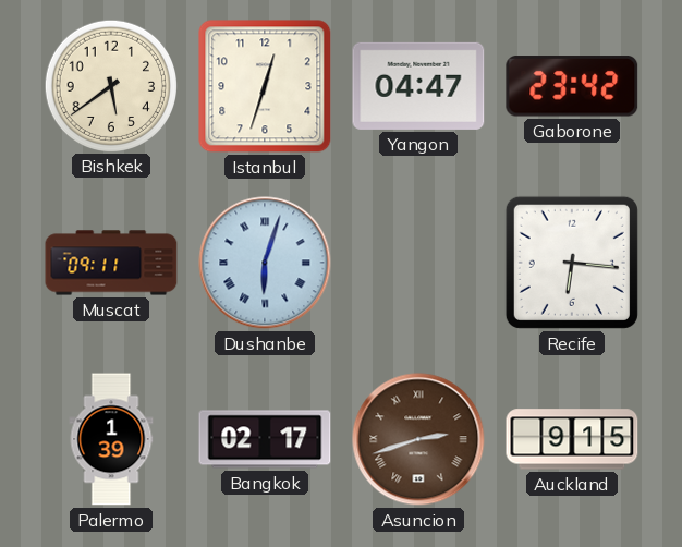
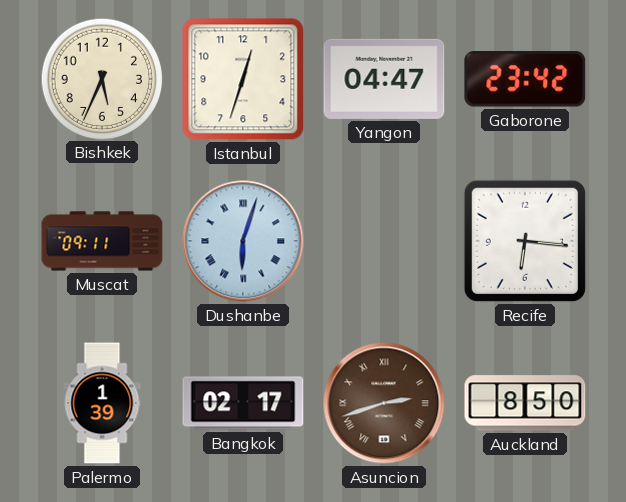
Bishkek: 5:39 -> 5:34 (101, 78)
Auckland: 9:15 -> 8:50 (525, 403)
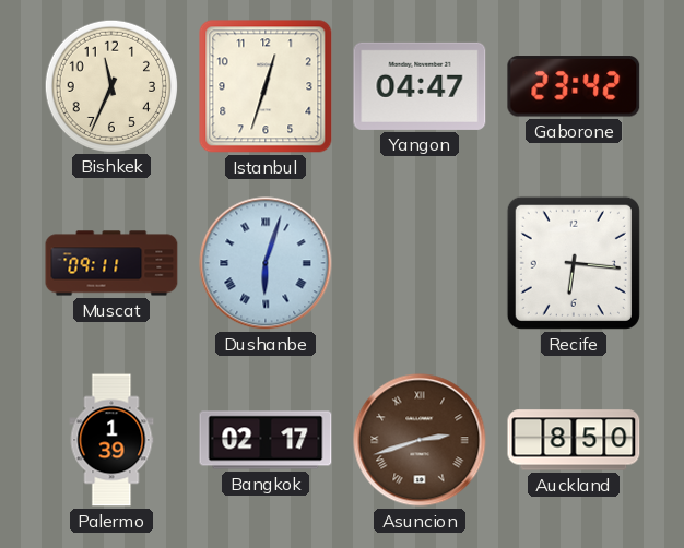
Bishkek: 5:34 -> 11:34 (110, 85)
